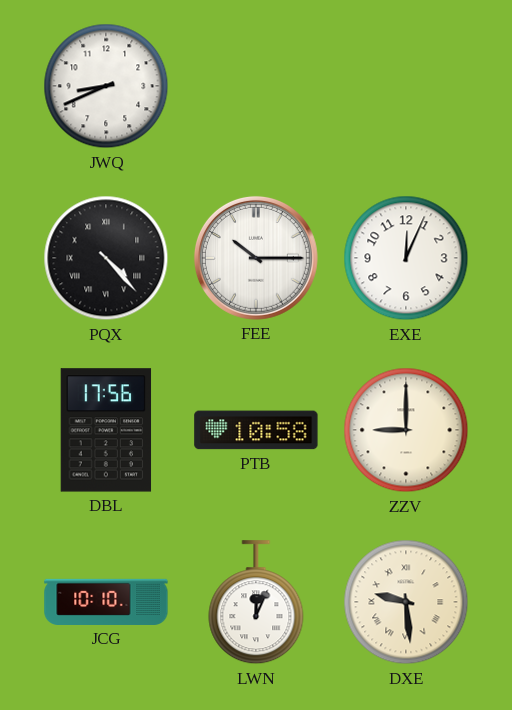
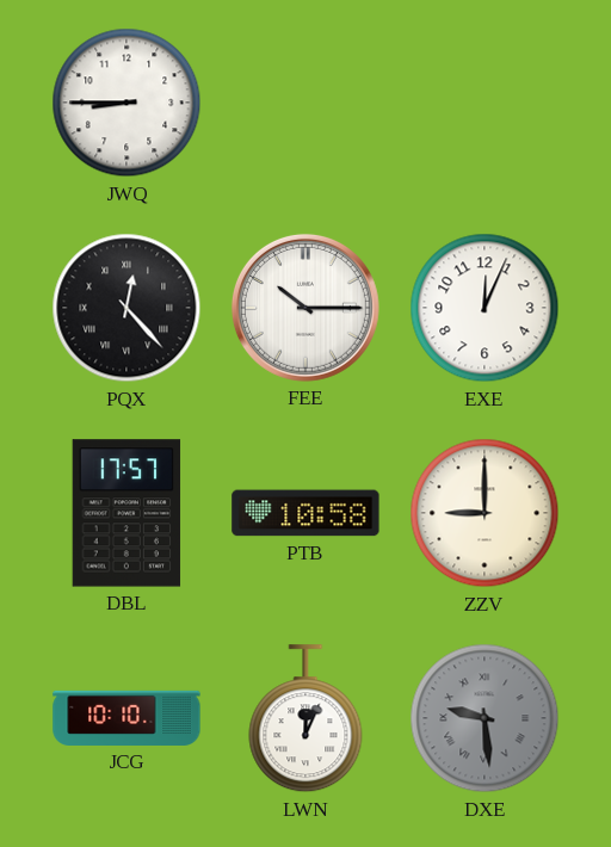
JWQ: 8:41 -> 8:45 (126, 103)
PQX: 4:23 -> 12:23 (126, 308)
DBL: 17:56 -> 17:57 (126, 513)
DXE dial: cream -> grey (485, 718)
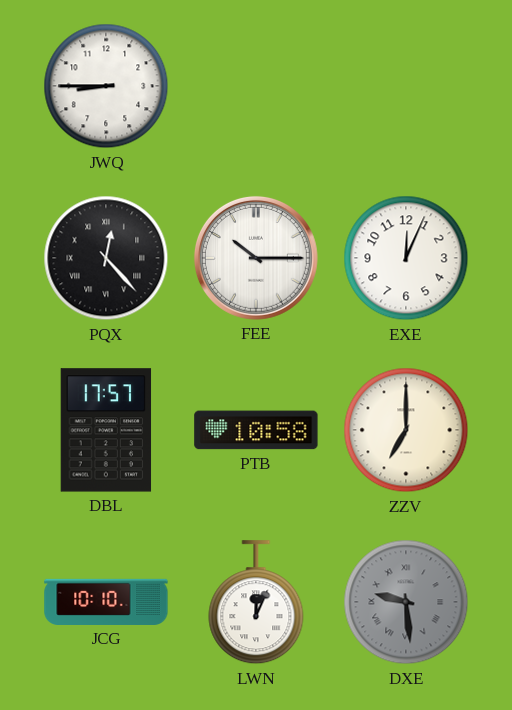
ZZV: 9:00 -> 7:00 (406, 430)
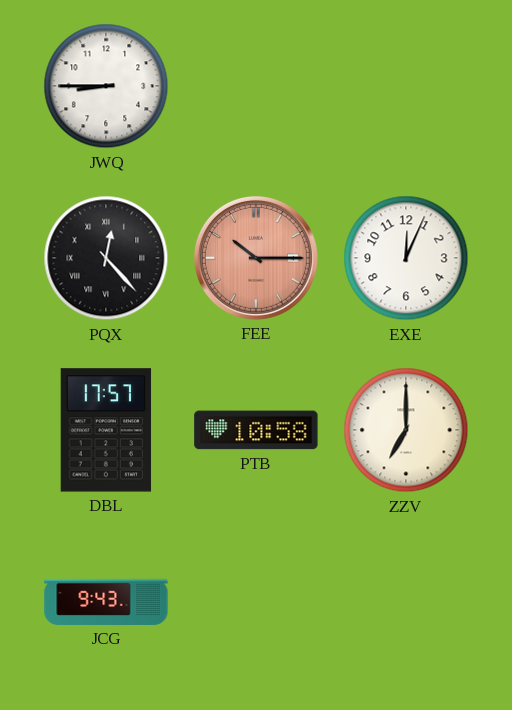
FEE dial: white -> salmon (256, 258)
JCG: 10:10 -> 9:43 (106, 602)
LWN: 12:04 -> none (256, 603)
DXE: 9:29 -> none (406, 602)
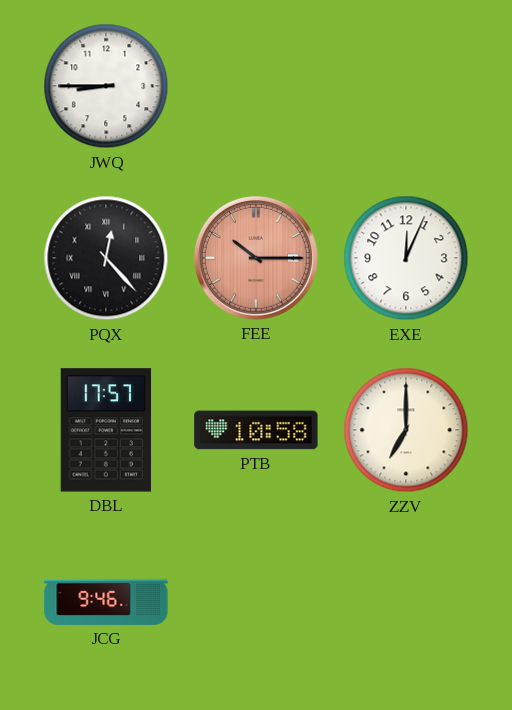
JCG: 9:43 -> 9:46 (106, 602)
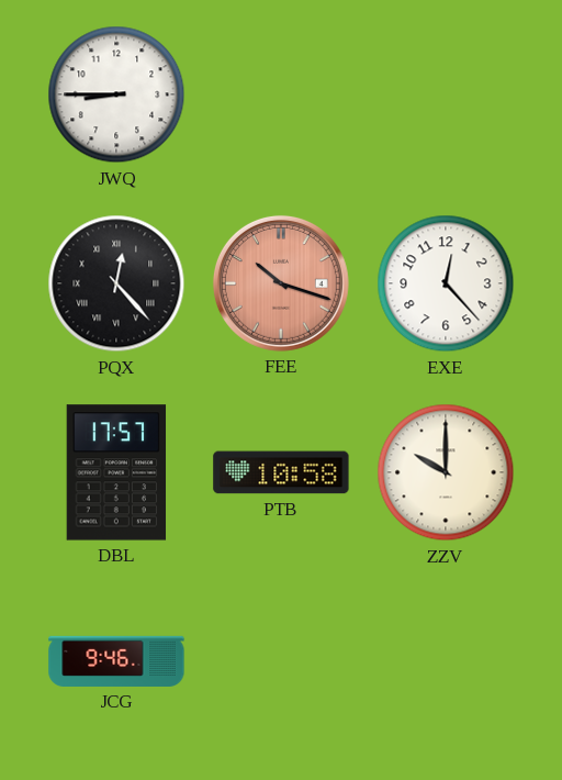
FEE: 10:15 -> 10:18 (281, 283)
EXE: 12:04 -> 12:23 (446, 283)
ZZV: 7:00 -> 10:00 (446, 472)
